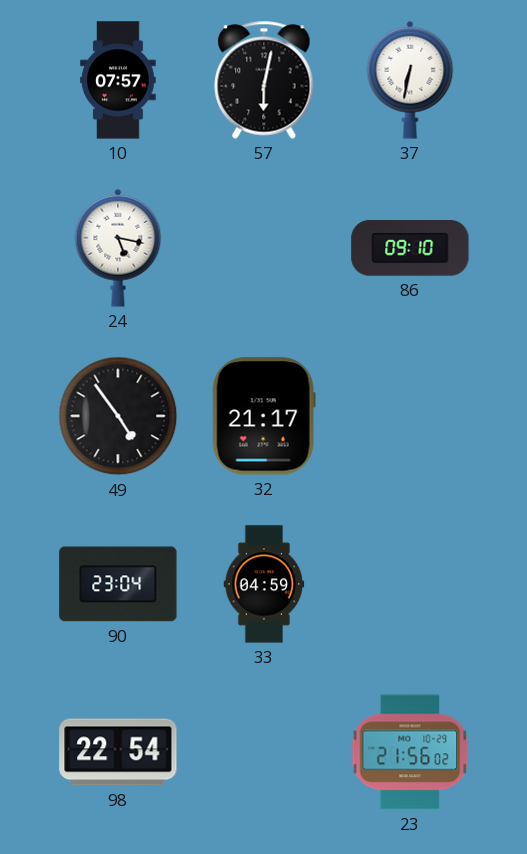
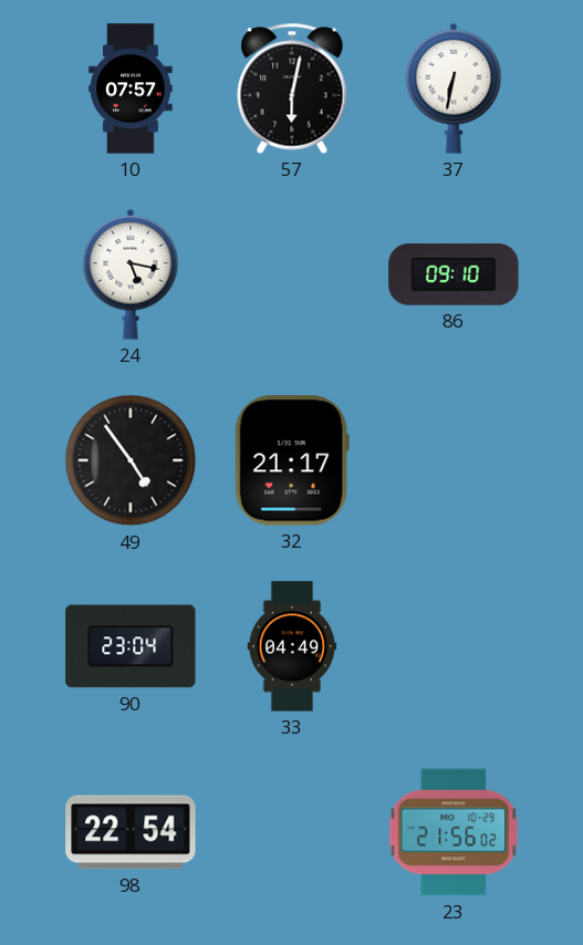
33: 04:59 -> 04:49 (292, 646)
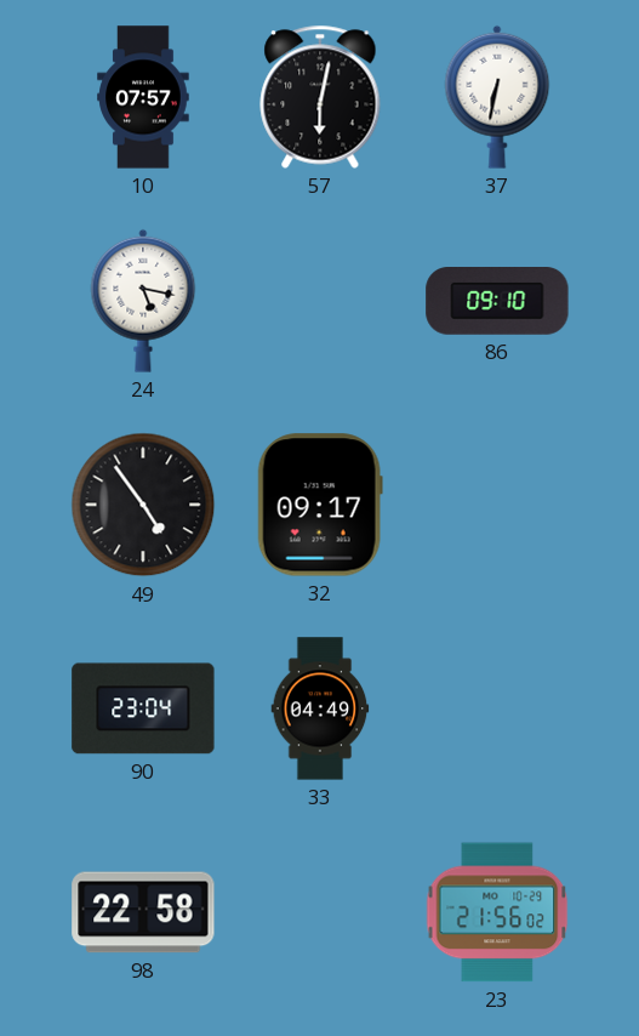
32: 21:17 -> 09:17 (320, 505)
98: 22:54 -> 22:58 (143, 912)
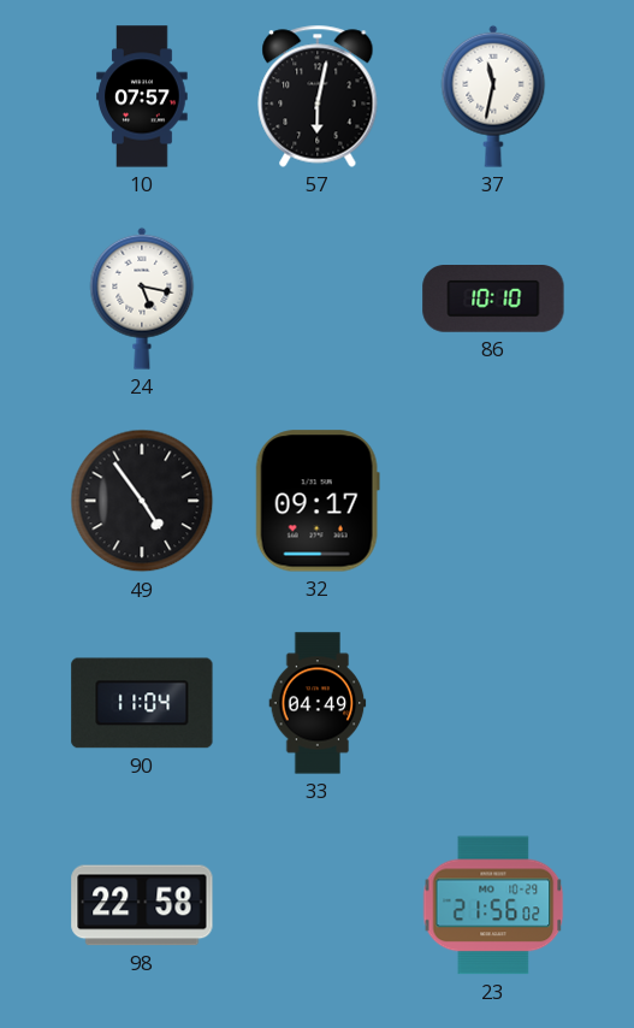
37: 6:32 -> 11:32 (493, 96)
86: 09:10 -> 10:10 (493, 300)
90: 23:04 -> 11:04 (142, 703)
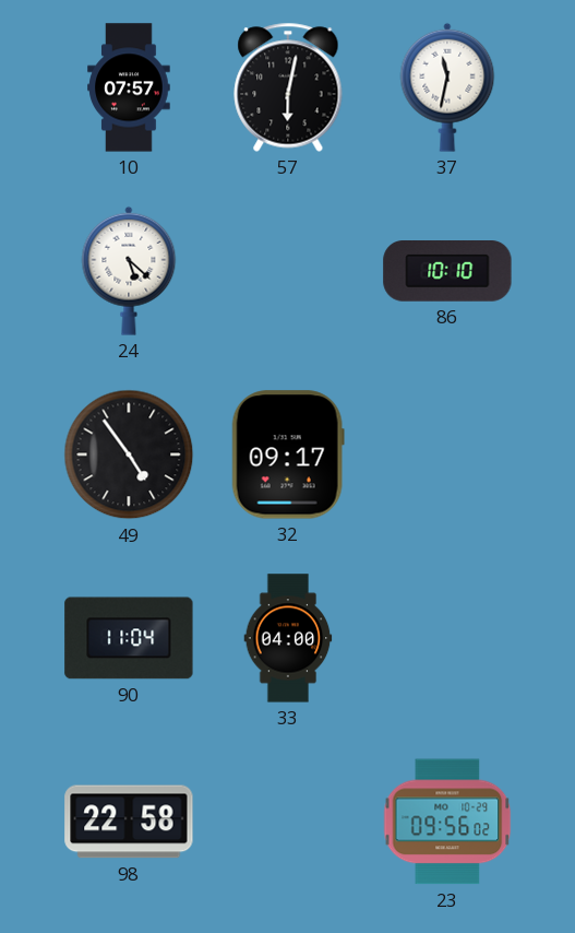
24: 5:17 -> 5:22 (129, 271)
33: 04:49 -> 04:00 (288, 638)
23: 21:56 -> 09:56 (447, 822)
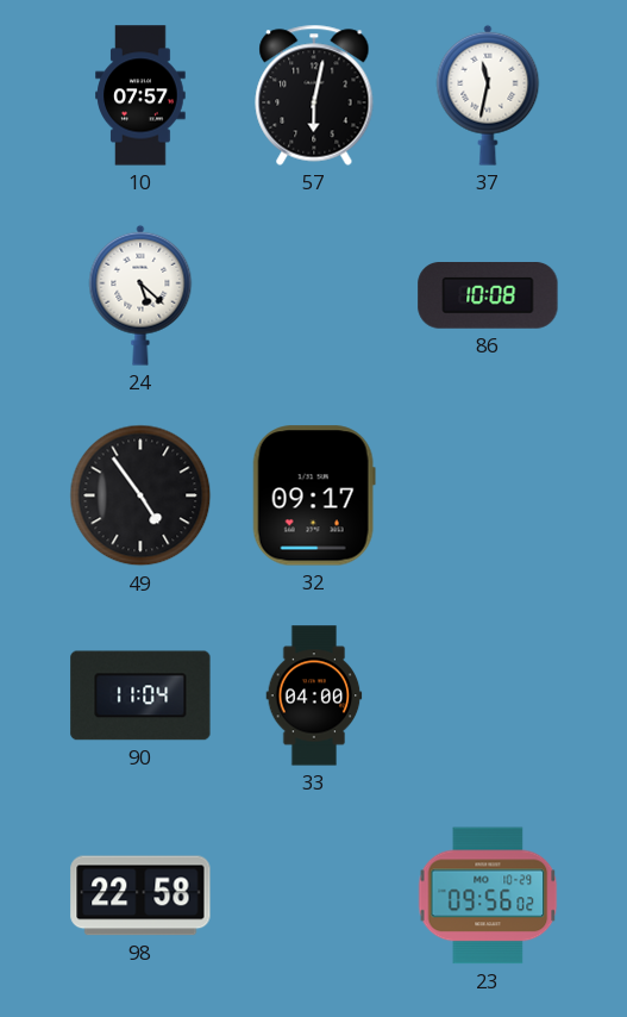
86: 10:10 -> 10:08 (488, 297)
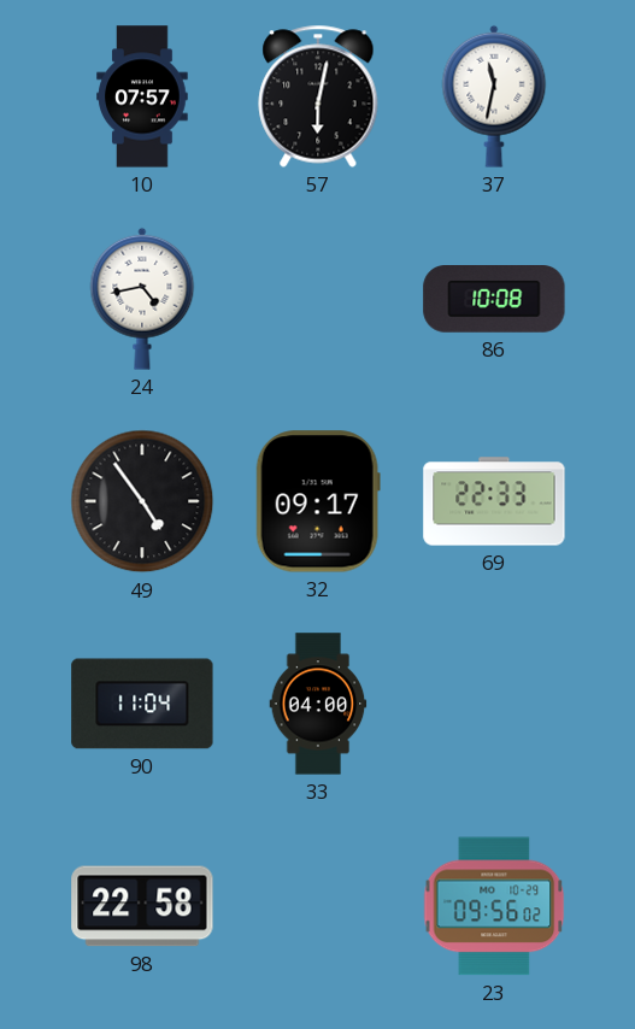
24: 5:22 -> 4:43 (142, 299)
69: none -> 22:33 (494, 501)
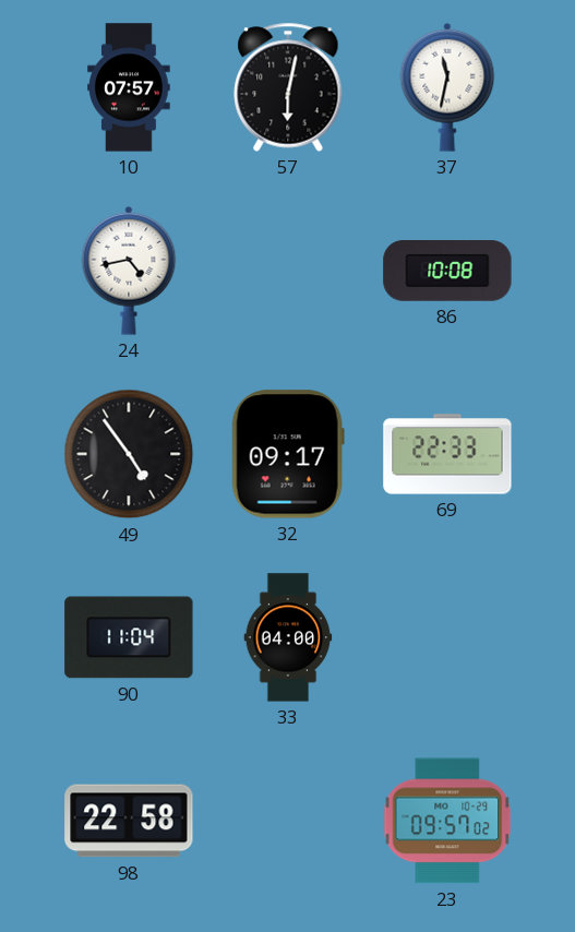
23: 09:56 -> 09:57 (447, 821)
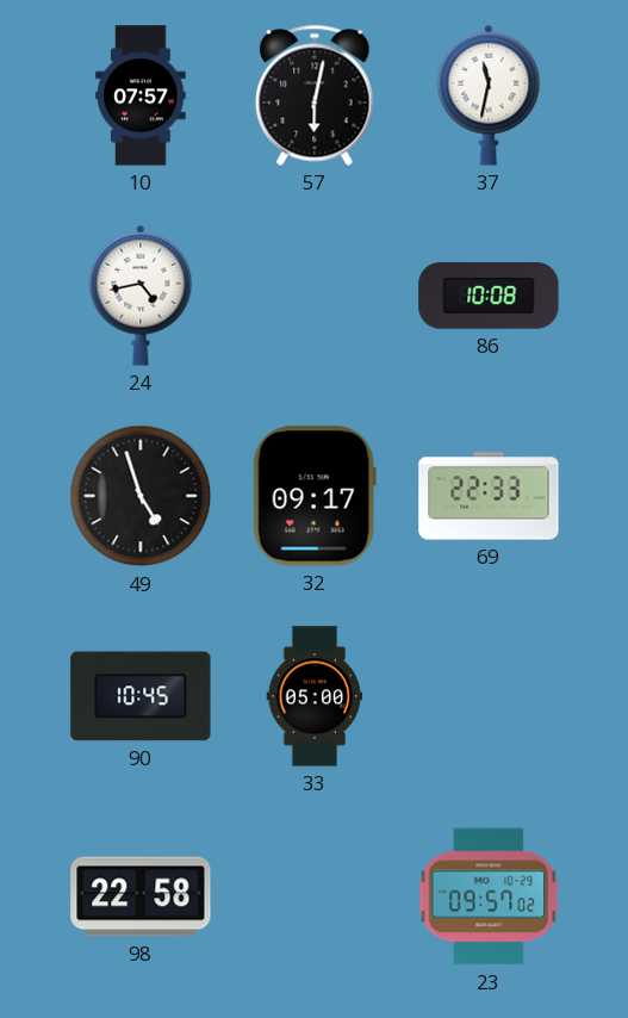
49: 4:54 -> 4:57 (141, 496)
90: 11:04 -> 10:45 (141, 696)
33: 04:00 -> 05:00 (315, 696)
